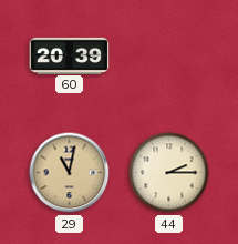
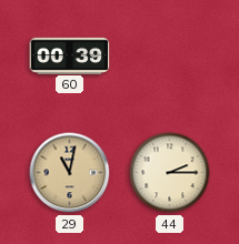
60: 20:39 -> 00:39 (70, 55)
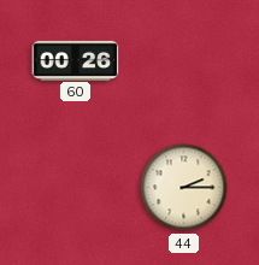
60: 00:39 -> 00:26 (76, 60)
29: 11:02 -> none (70, 173)
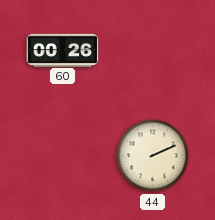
44: 2:15 -> 2:11 (153, 156)
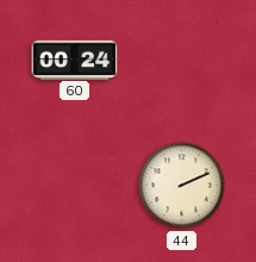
60: 00:26 -> 00:24 (75, 60)
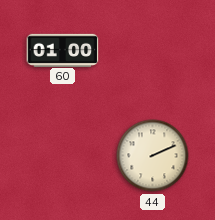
60: 00:24 -> 01:00 (63, 50)
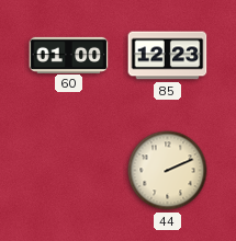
85: none -> 12:23 (168, 56)
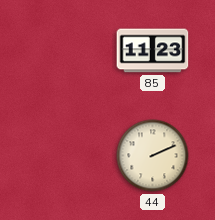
60: 01:00 -> none (69, 55)
85: 12:23 -> 11:23 (153, 51)
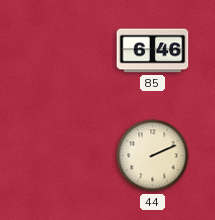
85: 11:23 -> 6:46 (153, 51)
